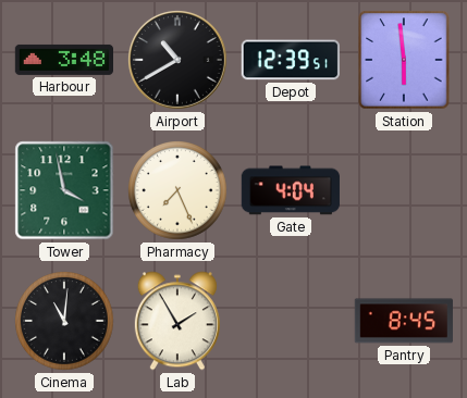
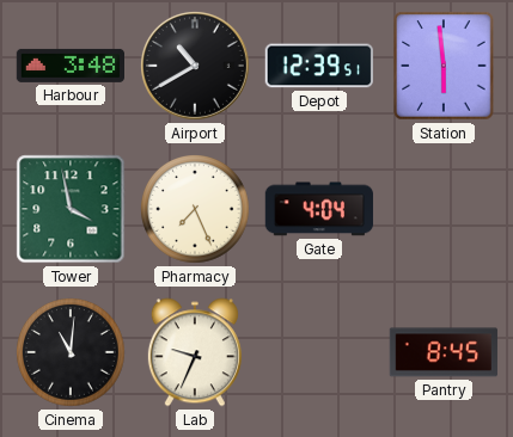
Lab: 1:55 -> 9:34 (195, 352)
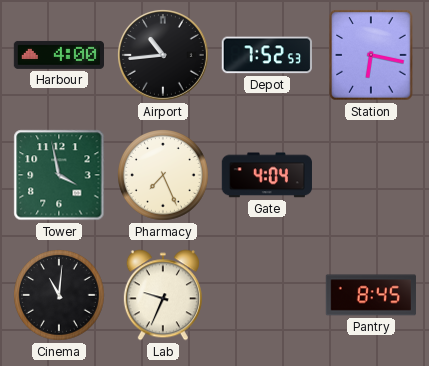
Harbour: 3:48 -> 4:00 (58, 55)
Airport: 10:40 -> 10:44 (163, 55)
Depot: 12:39 -> 7:52 (267, 55)
Station: 5:59 -> 6:17 (371, 55)
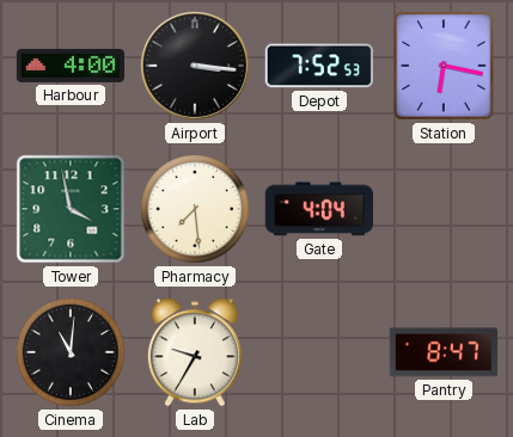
Airport: 10:44 -> 3:16 (195, 66)
Pharmacy: 7:26 -> 7:29 (196, 210)
Lab: 9:34 -> 9:35 (195, 352)
Pantry: 8:45 -> 8:47 (444, 352)
